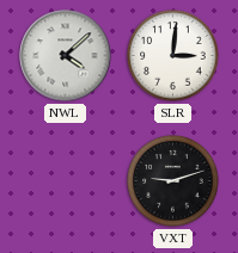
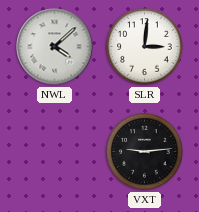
VXT: 9:12 -> 9:14 (145, 152)
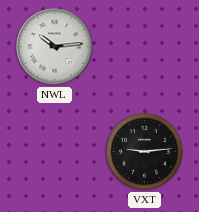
NWL: 4:08 -> 10:14 (55, 47)
SLR: 3:01 -> none (145, 47)
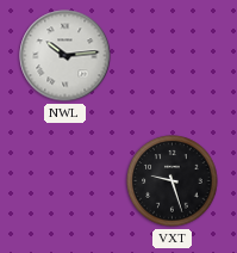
VXT: 9:14 -> 9:27 (173, 181)
